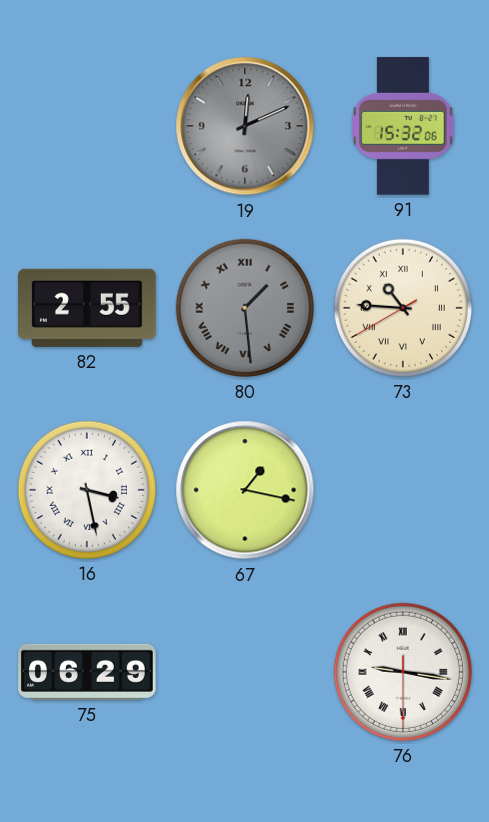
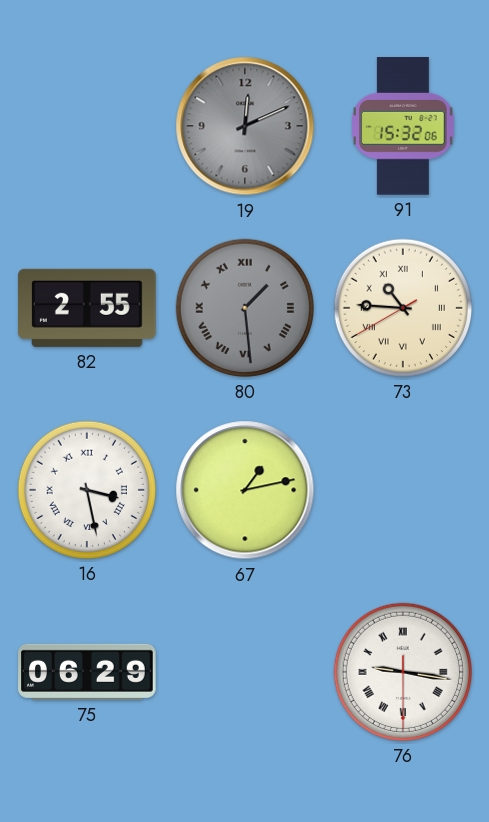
67: 1:17 -> 1:13 (245, 490)
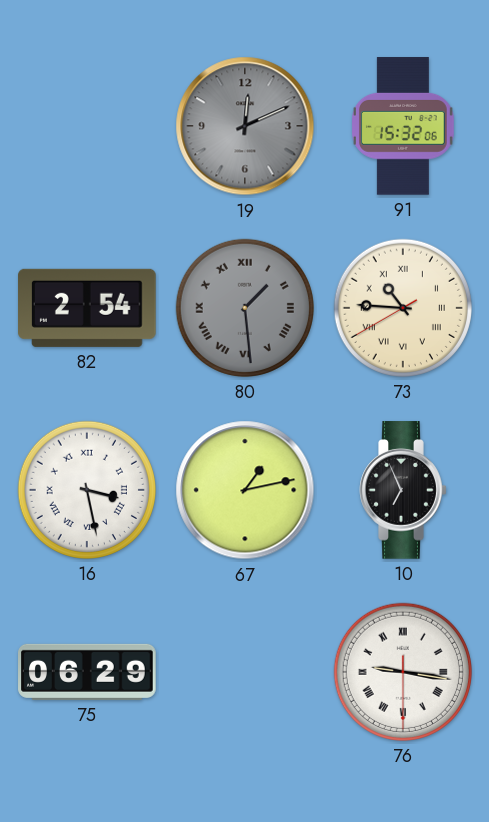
82: 2:55 -> 2:54 (87, 308)
10: none -> 6:56 (403, 490)
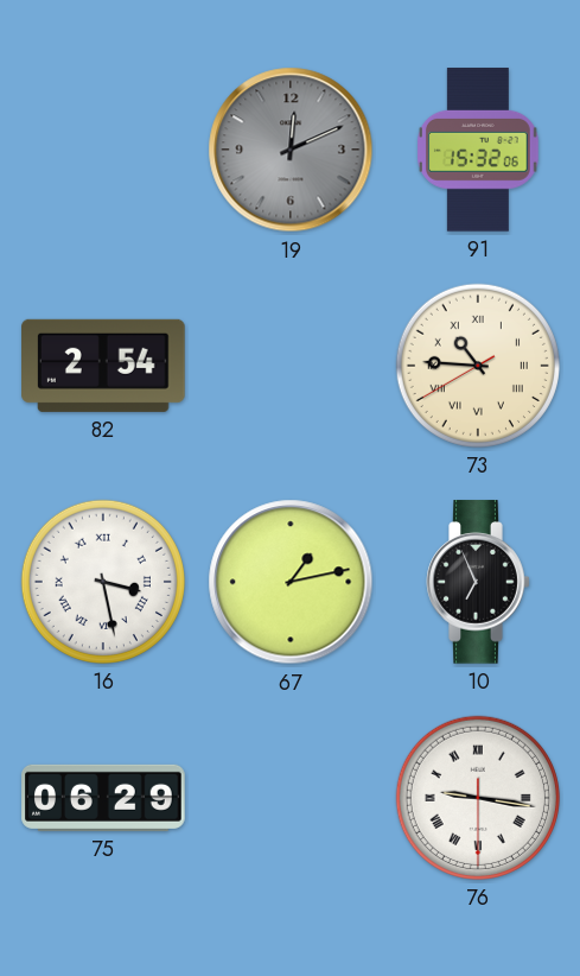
80: 1:29 -> none (245, 308)
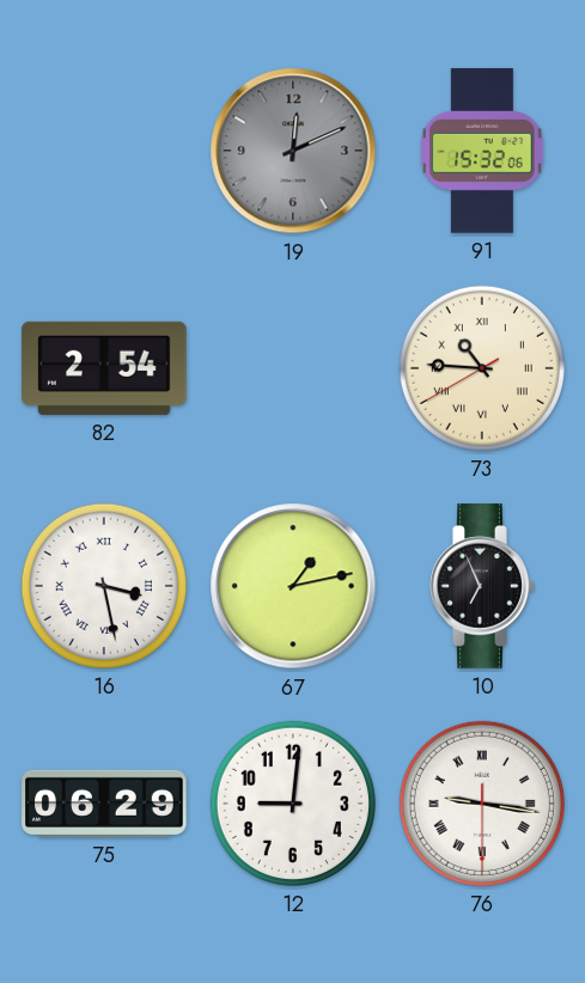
12: none -> 9:01 (293, 804)
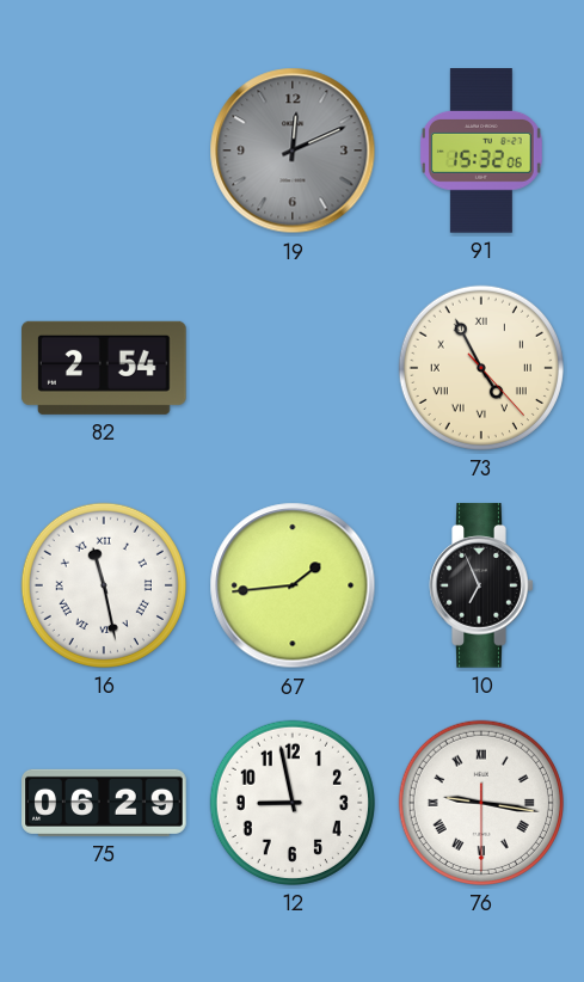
73: 10:45 -> 4:55 (481, 368)
16: 3:28 -> 11:28 (104, 585)
67: 1:13 -> 1:44 (293, 585)
12: 9:01 -> 8:58 (293, 803)
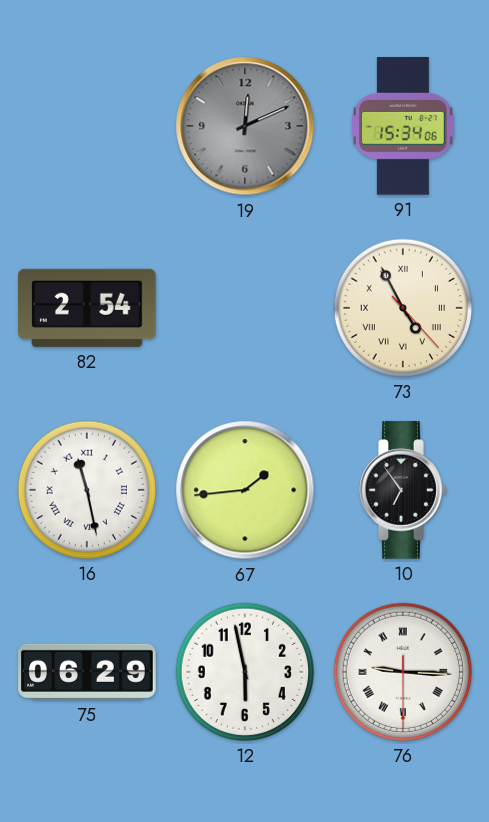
91: 15:32 -> 15:34 (403, 126)
10: 6:56 -> 6:54 (403, 490)
12: 8:58 -> 5:58 (245, 672)
76: 9:16 -> 9:15 (403, 672)
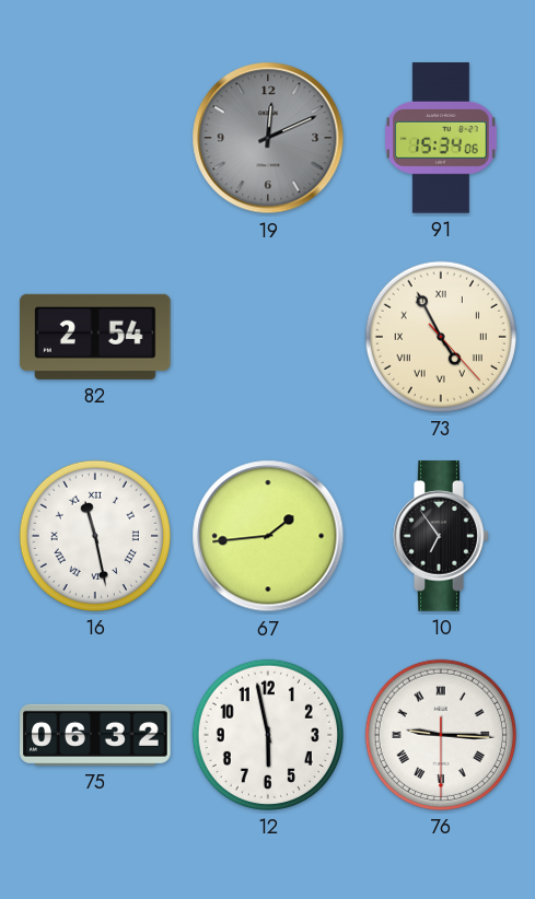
75: 06:29 -> 06:32 (95, 735)
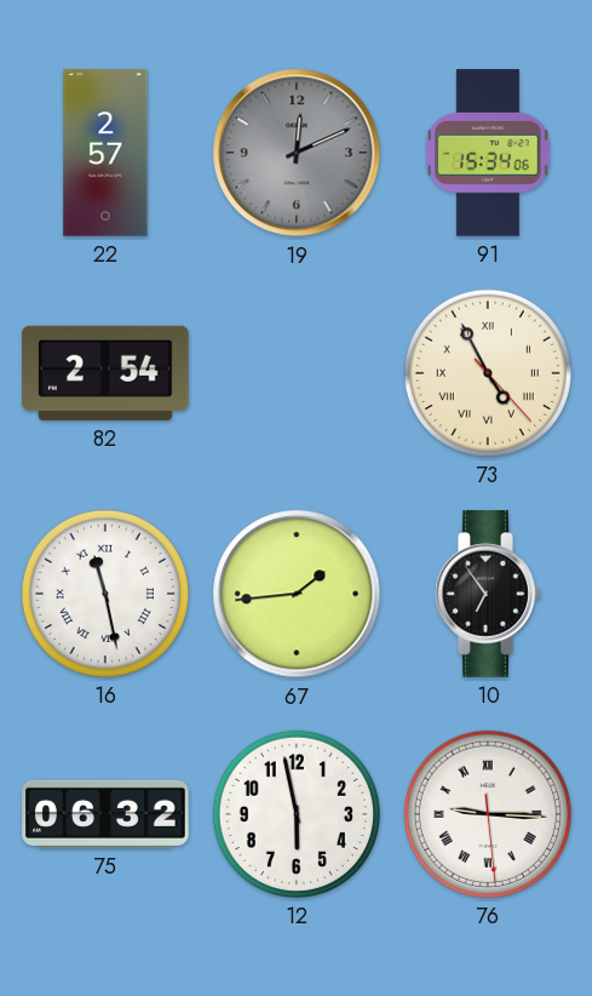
22: none -> 2:57 (105, 153)
76: 9:15:30 -> 9:15:29 (488, 814)
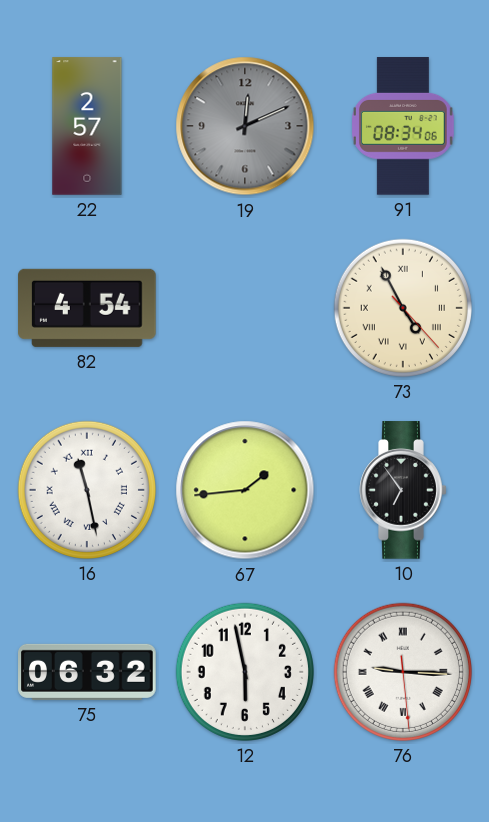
91: 15:34 -> 08:34 (403, 126)
82: 2:54 -> 4:54 (87, 308)
